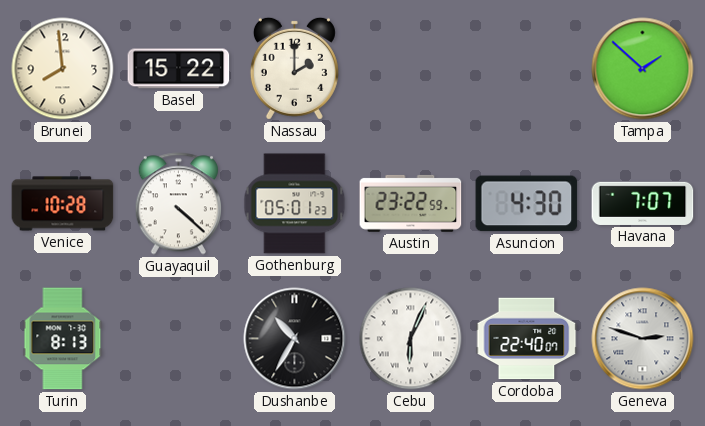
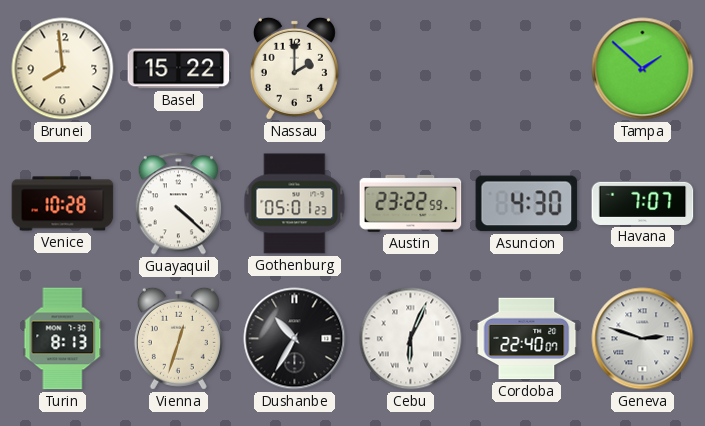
Vienna: none -> 12:33 (178, 338)
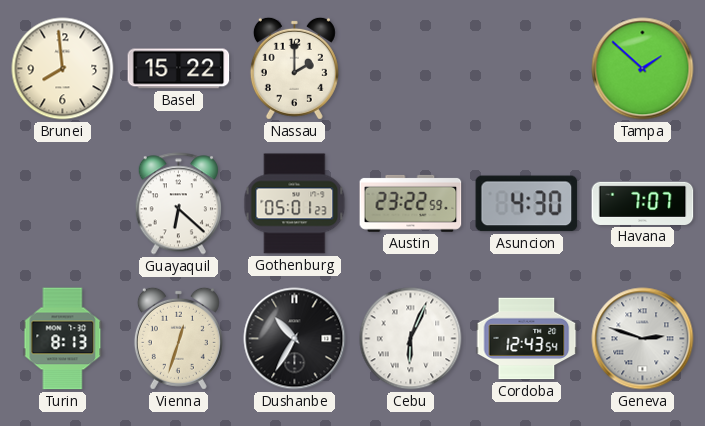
Venice: 10:28 -> none (63, 204)
Guayaquil: 4:22 -> 6:22 (178, 204)
Cordoba: 22:40 -> 12:43 (527, 339)
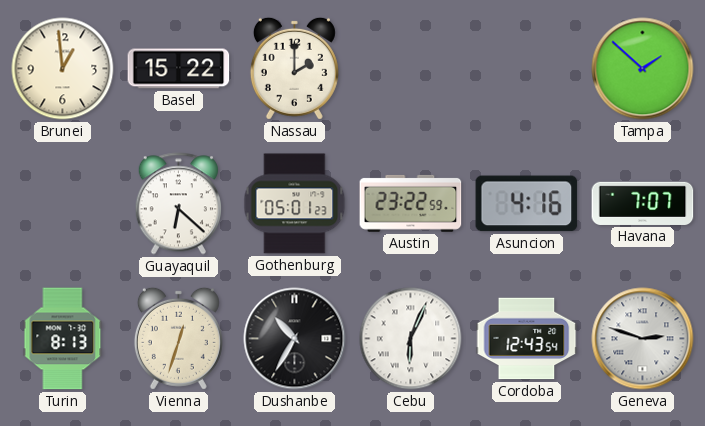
Brunei: 7:59 -> 12:59 (63, 69)
Asuncion: 4:30 -> 4:16 (527, 204)
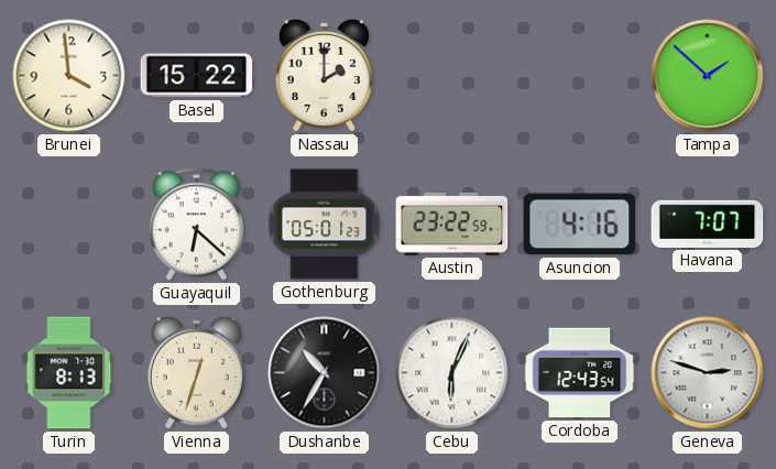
Brunei: 12:59 -> 3:59 (69, 76)
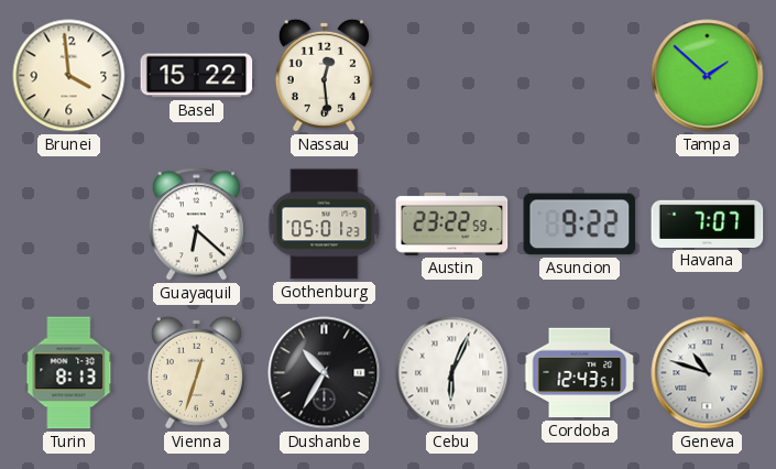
Nassau: 2:00 -> 12:29 (324, 75)
Asuncion: 4:16 -> 9:22 (580, 225)
Cordoba: 12:43:54 -> 12:43:51 (580, 373)
Geneva: 2:48 -> 10:48 (708, 373)
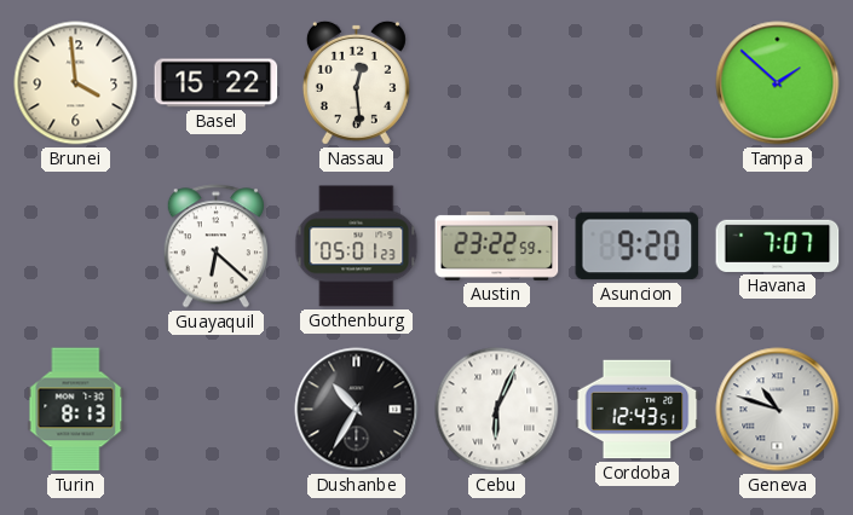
Asuncion: 9:22 -> 9:20 (638, 247)
Vienna: 12:33 -> none (196, 372)
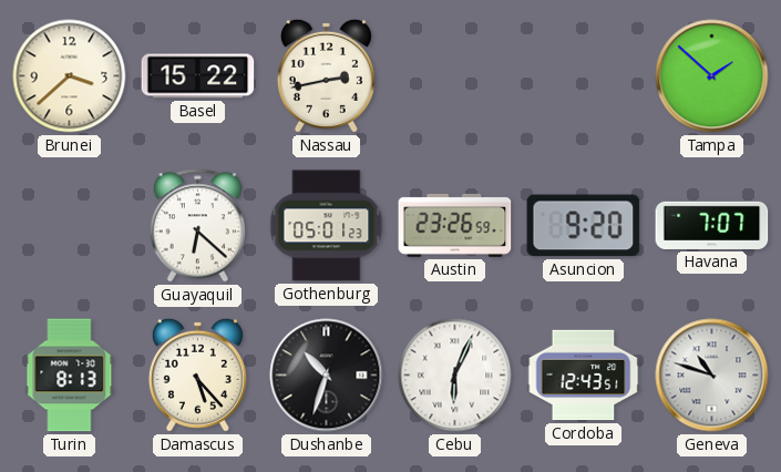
Brunei: 3:59 -> 3:38 (70, 76)
Nassau: 12:29 -> 2:43 (326, 75)
Austin: 23:22 -> 23:26 (455, 225)
Damascus: none -> 5:23 (197, 374)
Dushanbe: 10:35 -> 10:33 (327, 376)
